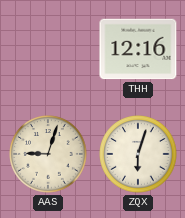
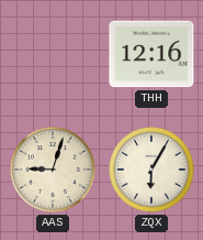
ZQX: 6:03 -> 6:05 (151, 170)
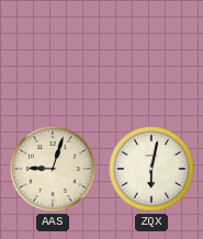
THH: 12:16 -> none (151, 54)
ZQX: 6:05 -> 6:02 (151, 169)
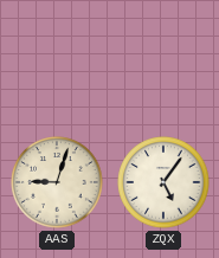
ZQX: 6:02 -> 5:06 (163, 182)
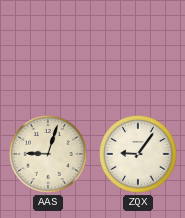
ZQX: 5:06 -> 9:06 (138, 154)
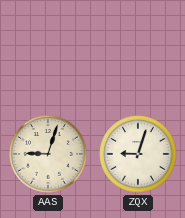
ZQX: 9:06 -> 9:03 (138, 154)
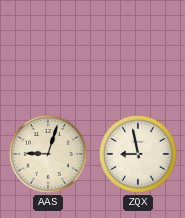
ZQX: 9:03 -> 8:58 (138, 154)
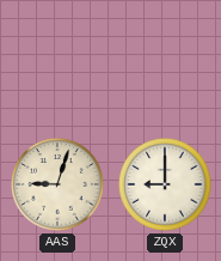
ZQX: 8:58 -> 9:00 (165, 184)
